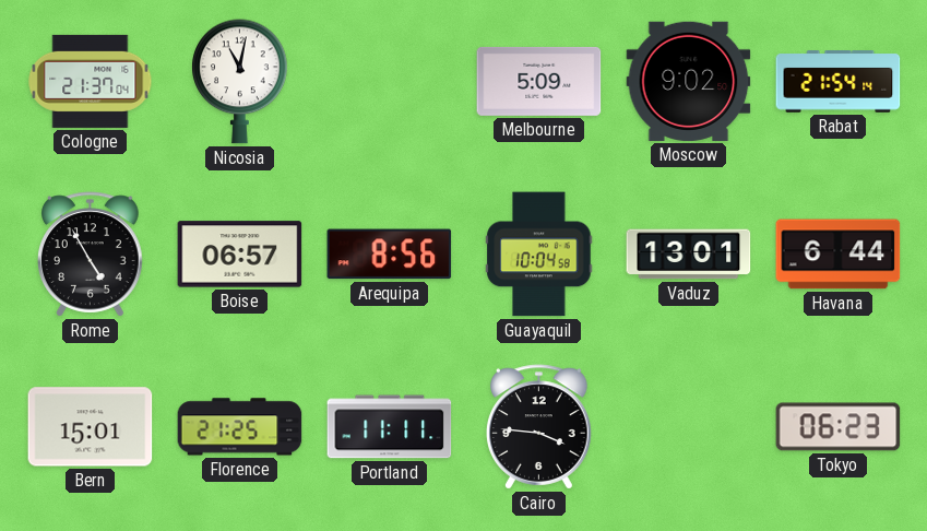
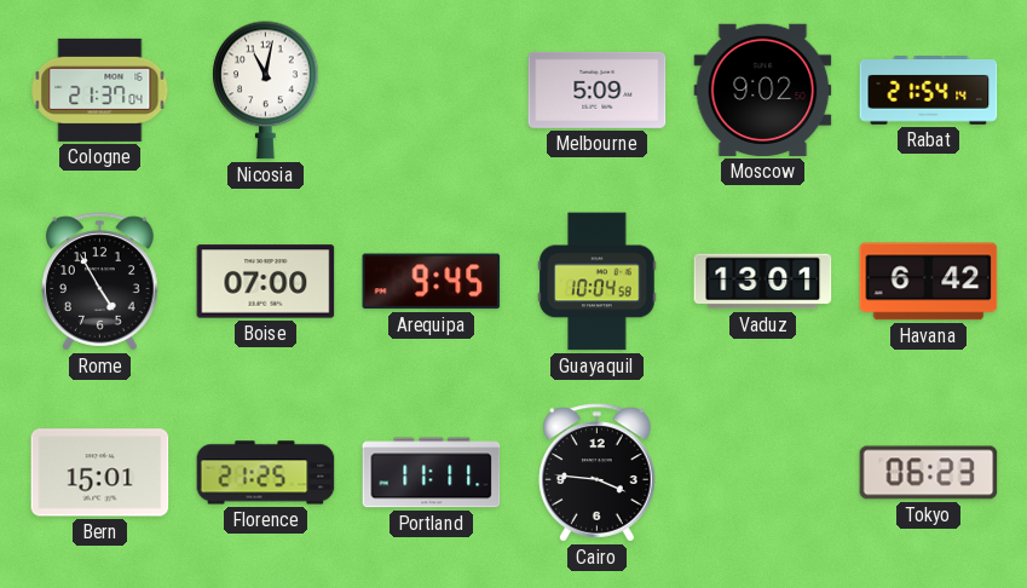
Boise: 06:57 -> 07:00 (266, 282)
Arequipa: 8:56 -> 9:45 (432, 282)
Havana: 6:44 -> 6:42 (929, 282)
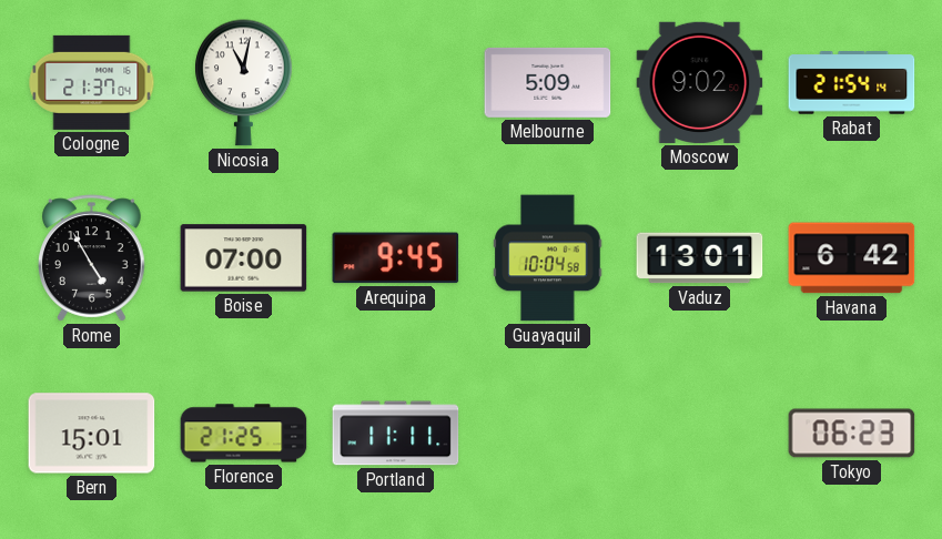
Cairo: 3:46 -> none (598, 473)
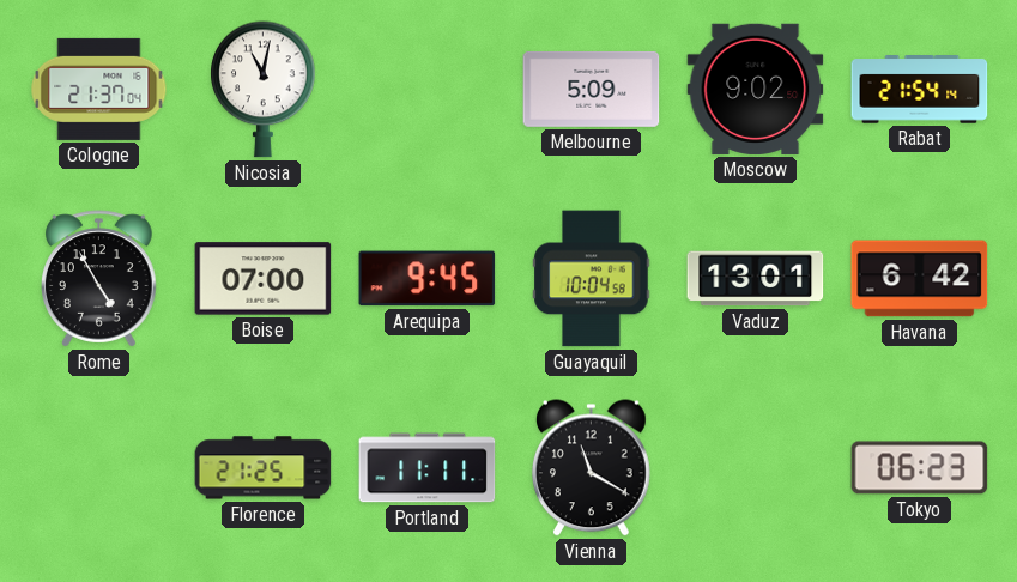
Bern: 15:01 -> none (92, 434)
Vienna: none -> 11:20 (591, 468)
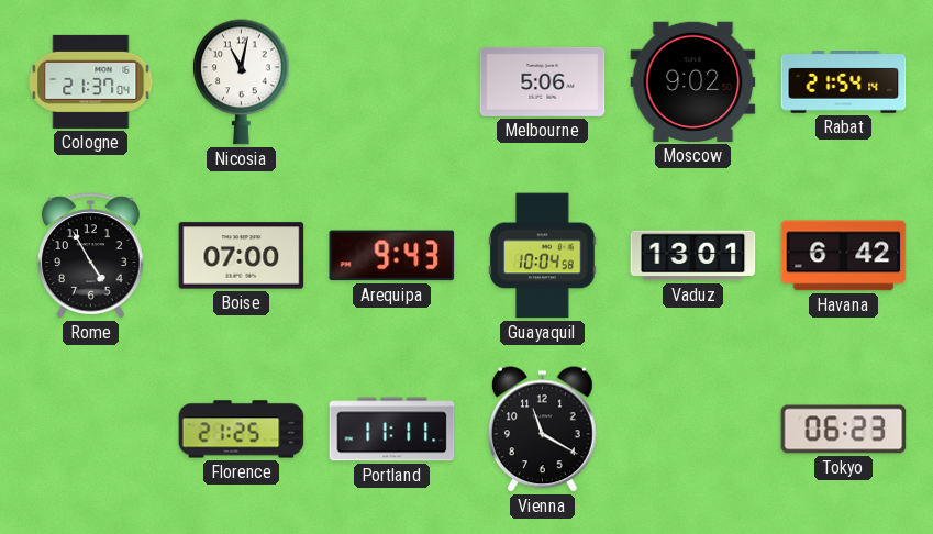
Melbourne: 5:09 -> 5:06 (543, 81)
Arequipa: 9:45 -> 9:43 (392, 256)
